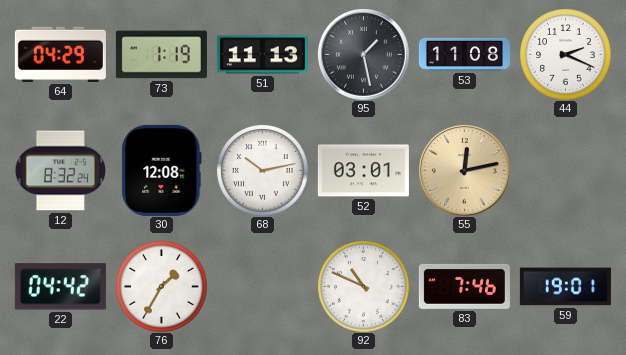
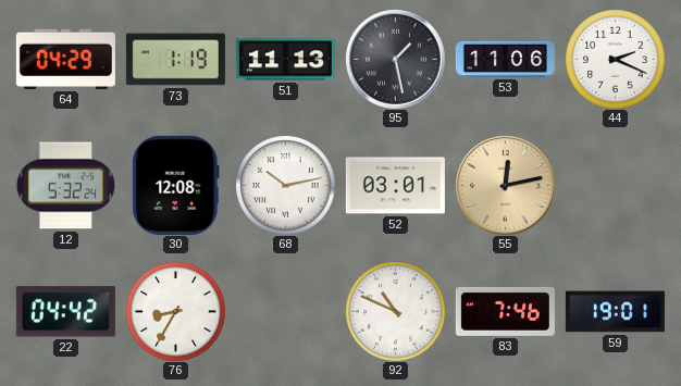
53: 11:08 -> 11:06 (505, 59)
12: 8:32 -> 5:32 (65, 186)
76: 1:35 -> 8:35 (175, 311)
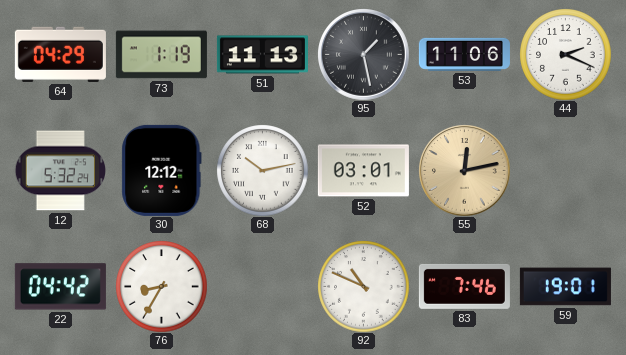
30: 12:08 -> 12:12 (162, 170)
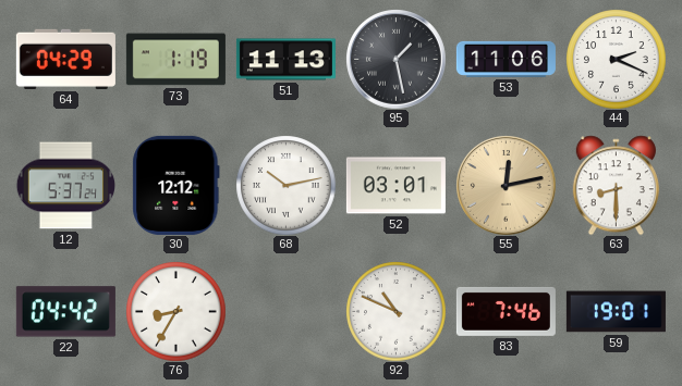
12: 5:32 -> 5:37 (65, 186)
63: none -> 8:30 (616, 185)
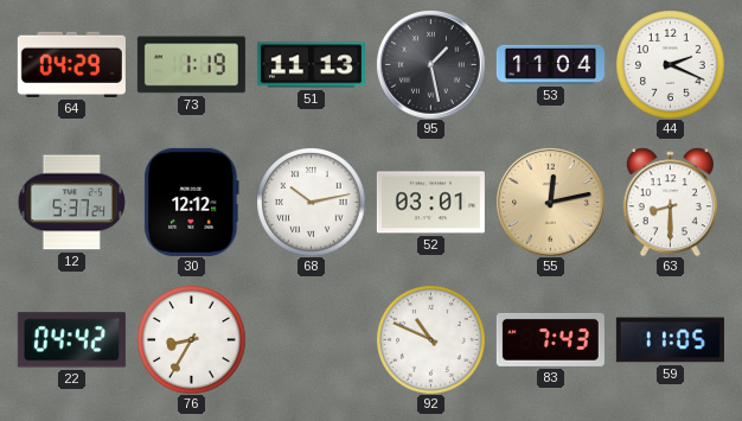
53: 11:06 -> 11:04 (550, 64)
83: 7:46 -> 7:43 (550, 339)
59: 19:01 -> 11:05 (670, 340)
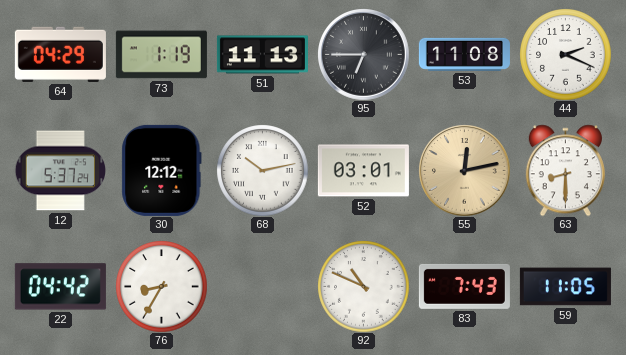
95: 1:28 -> 6:45 (363, 54)
53: 11:04 -> 11:08 (464, 54)
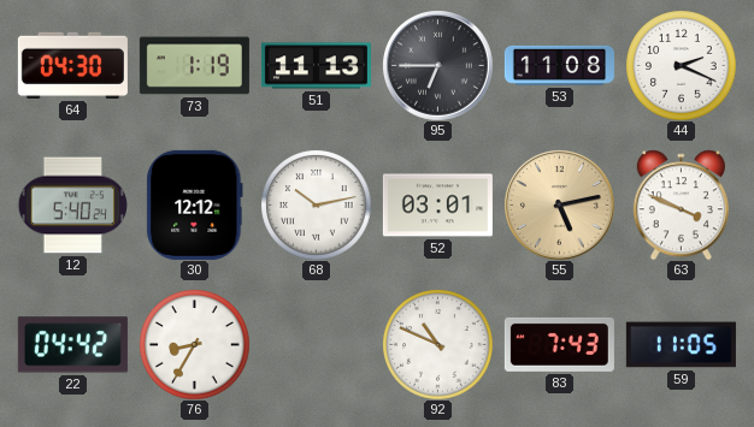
64: 04:29 -> 04:30 (72, 65)
12: 5:37 -> 5:40 (72, 206)
55: 12:13 -> 5:13 (559, 204)
63: 8:30 -> 3:49 (681, 204)
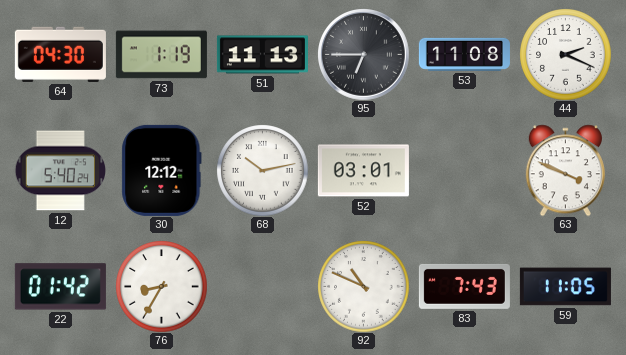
55: 5:13 -> none (559, 204)
22: 04:42 -> 01:42 (60, 287)
